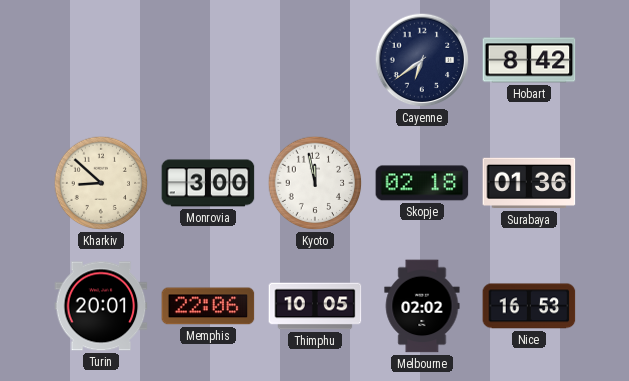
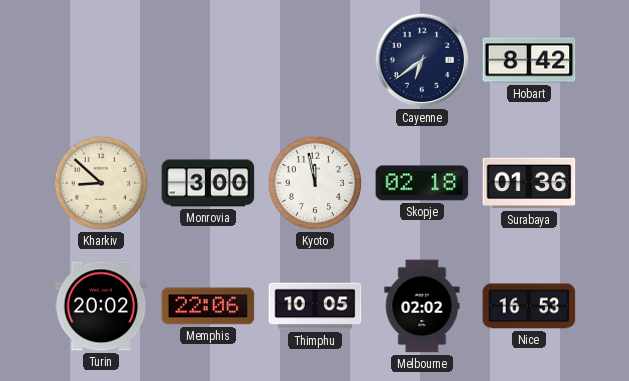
Turin: 20:01 -> 20:02 (101, 306)
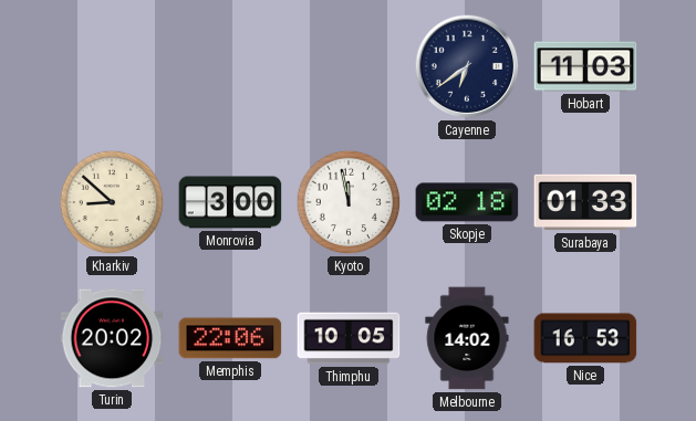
Hobart: 8:42 -> 11:03 (585, 66)
Surabaya: 01:36 -> 01:33 (585, 202)
Melbourne: 02:02 -> 14:02 (467, 338)
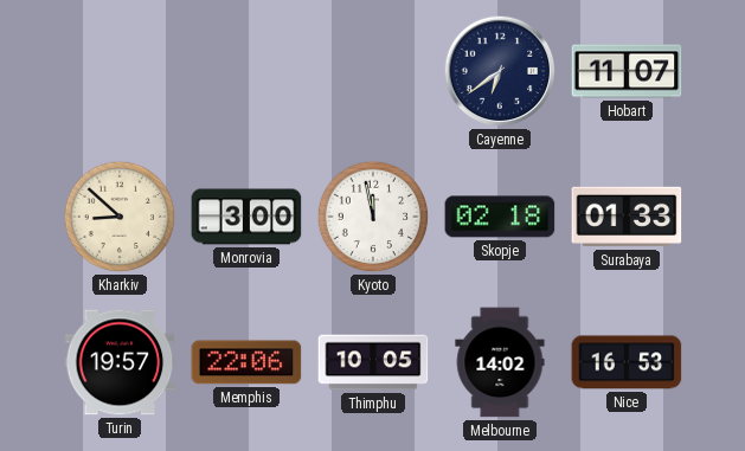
Hobart: 11:03 -> 11:07 (627, 71)
Turin: 20:02 -> 19:57 (120, 362)
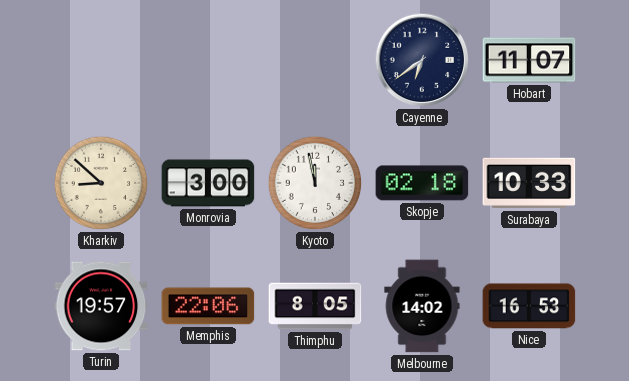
Surabaya: 01:33 -> 10:33 (529, 183)
Thimphu: 10:05 -> 8:05 (315, 306)
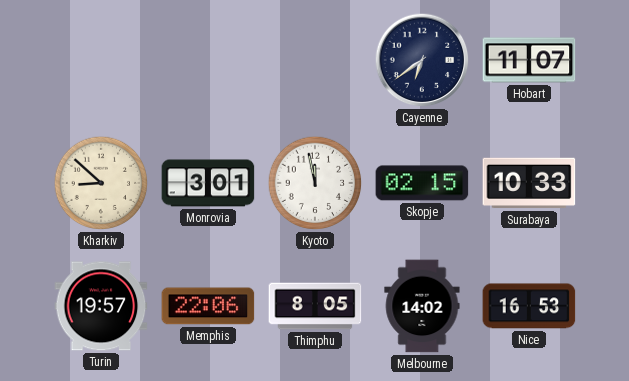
Monrovia: 3:00 -> 3:01 (208, 183)
Skopje: 02:18 -> 02:15 (422, 183)
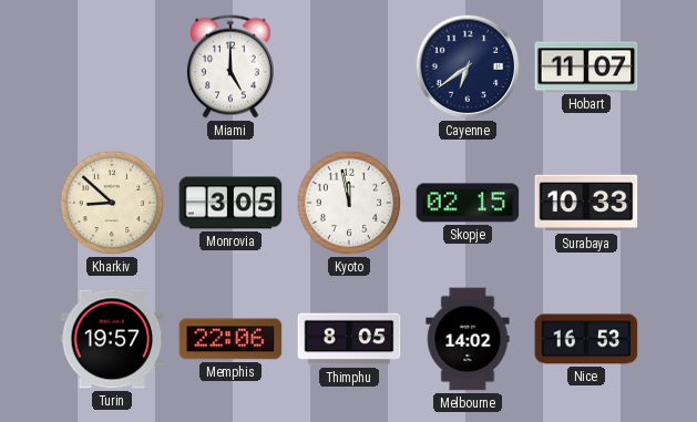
Miami: none -> 5:00 (230, 66)
Monrovia: 3:01 -> 3:05 (230, 203)
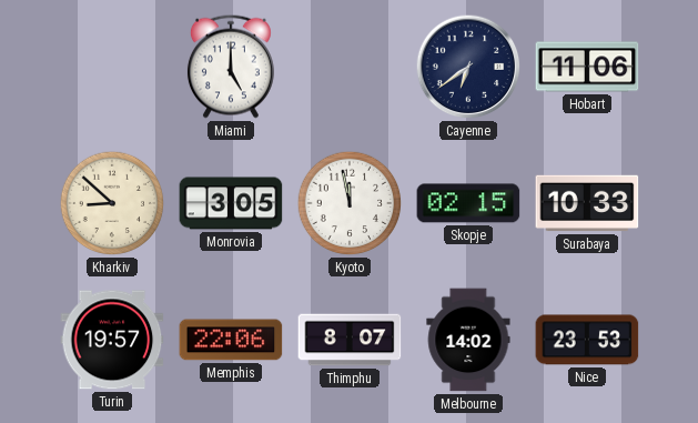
Hobart: 11:07 -> 11:06 (587, 67)
Thimphu: 8:05 -> 8:07 (350, 340)
Nice: 16:53 -> 23:53 (587, 340)
